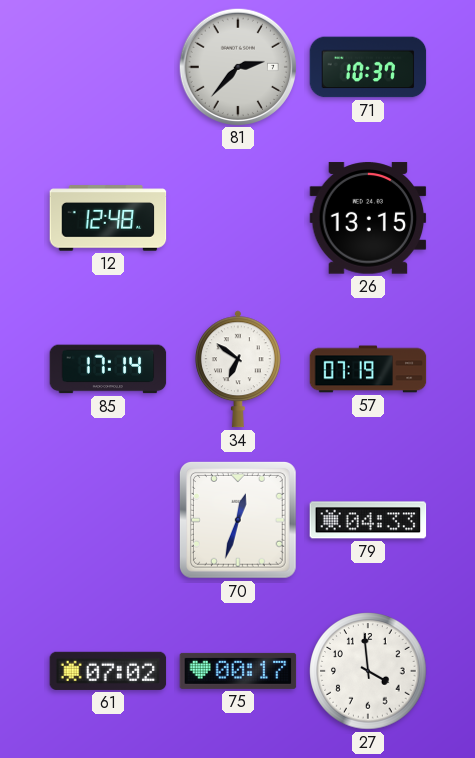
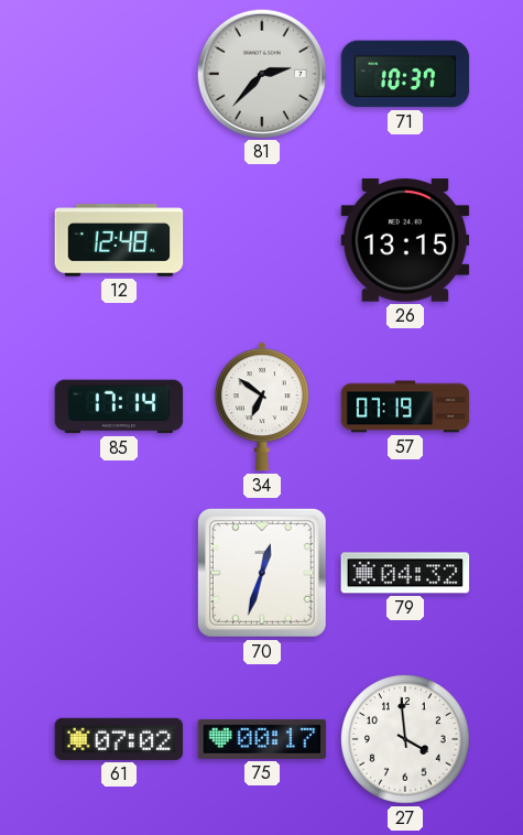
79: 04:33 -> 04:32 (405, 573)
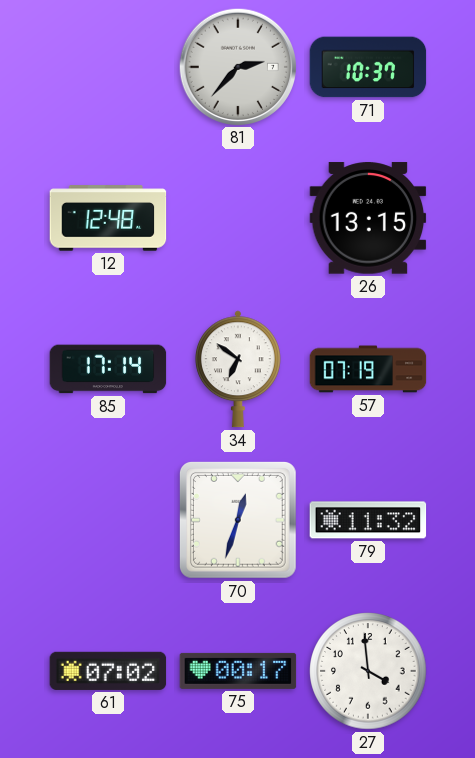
79: 04:32 -> 11:32 (368, 520)
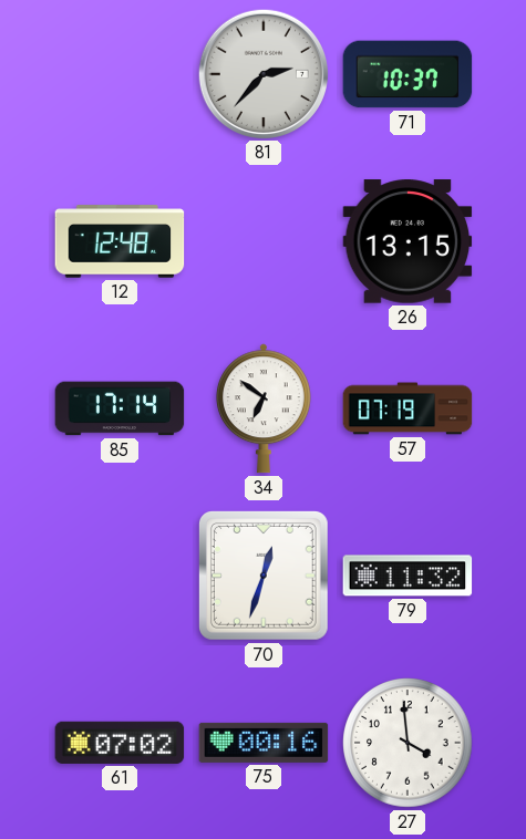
75: 00:17 -> 00:16 (264, 743)
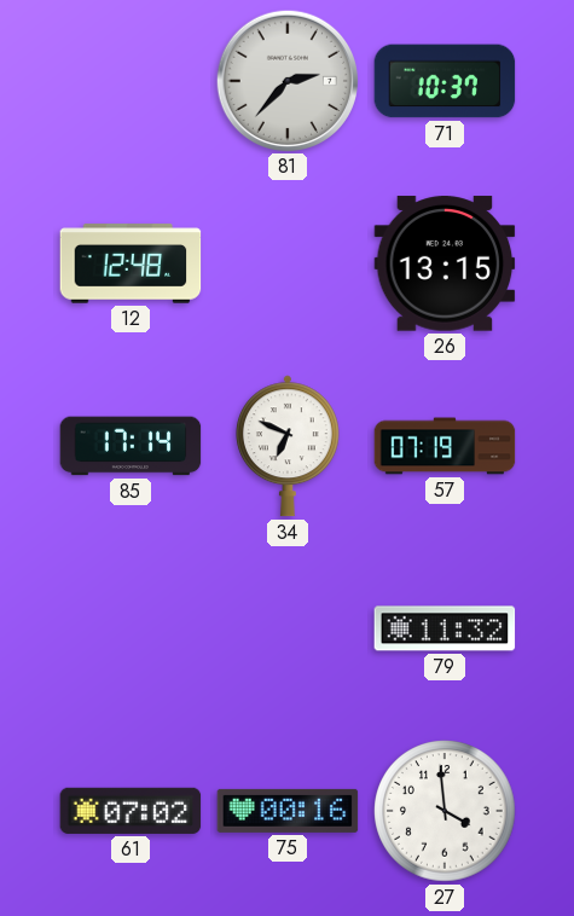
34: 6:51 -> 6:49 (288, 446)
70: 12:33 -> none (264, 576)
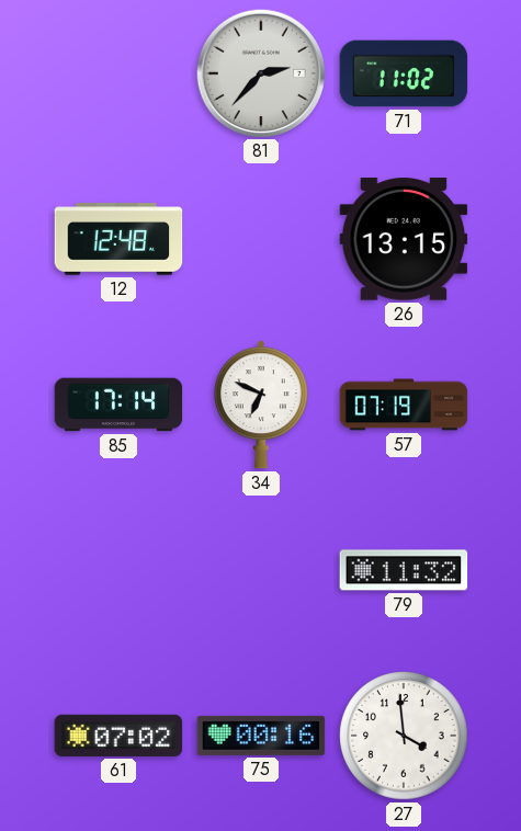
71: 10:37 -> 11:02 (404, 73)
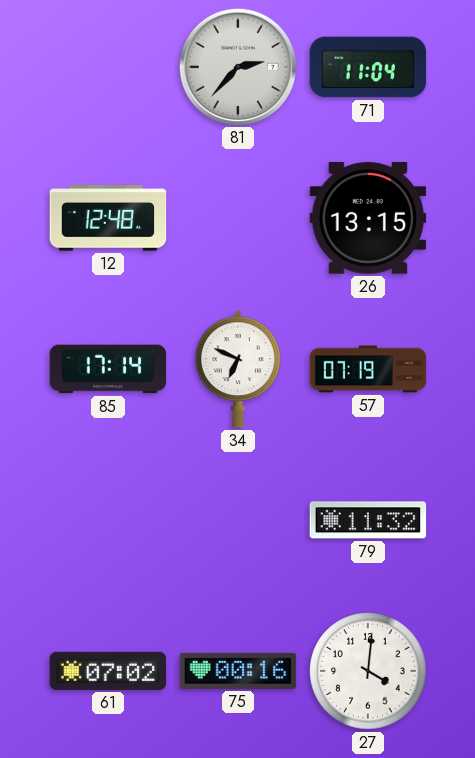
71: 11:02 -> 11:04 (368, 67)
27: 3:59 -> 4:01 (368, 671)
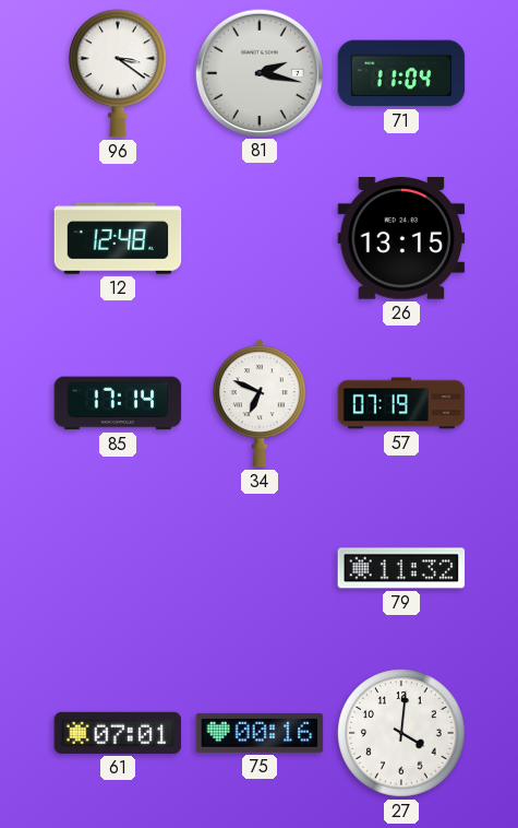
96: none -> 3:21 (119, 73)
81: 2:37 -> 2:17 (258, 72)
61: 07:02 -> 07:01 (118, 733)
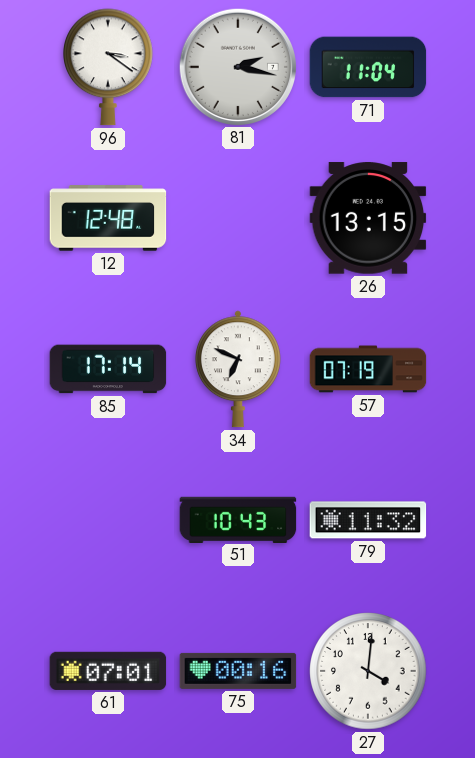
51: none -> 10:43 (238, 519)
